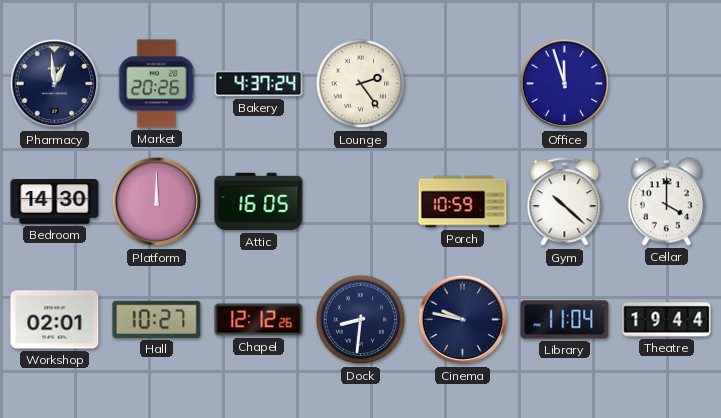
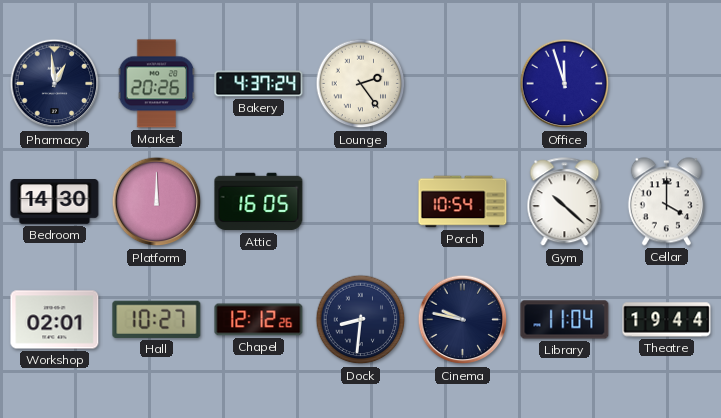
Porch: 10:59 -> 10:54 (463, 202)
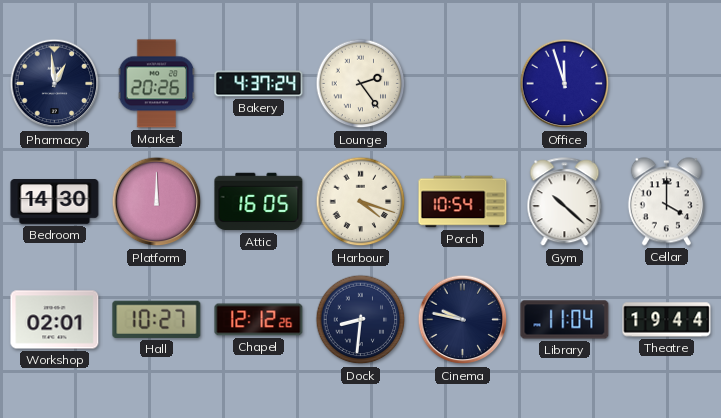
Harbour: none -> 4:18 (361, 202)
